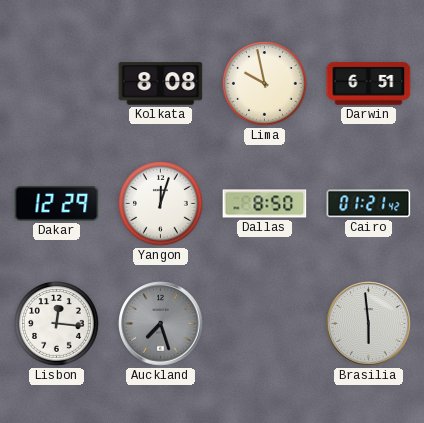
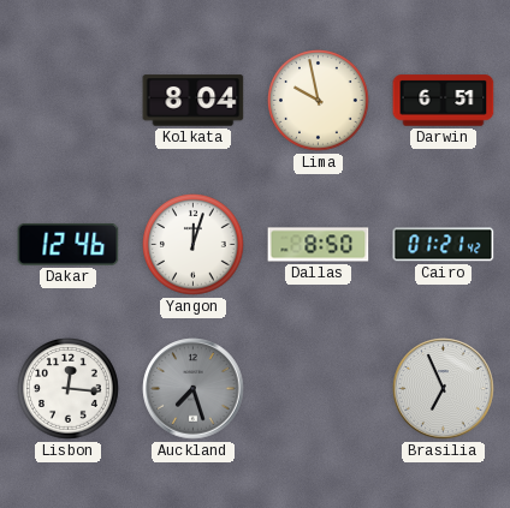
Kolkata: 8:08 -> 8:04 (194, 101)
Dakar: 12:29 -> 12:46 (69, 244)
Brasilia: 5:59 -> 6:56 (444, 389)
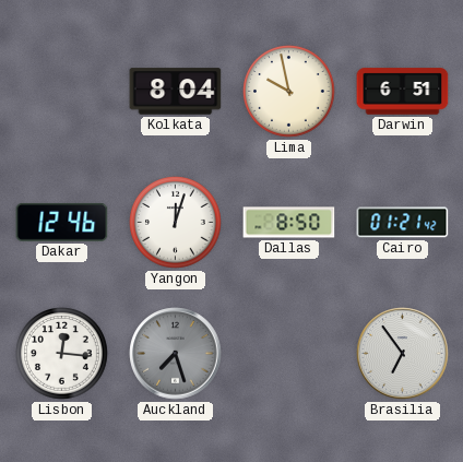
Brasilia: 6:56 -> 6:54 (403, 354)
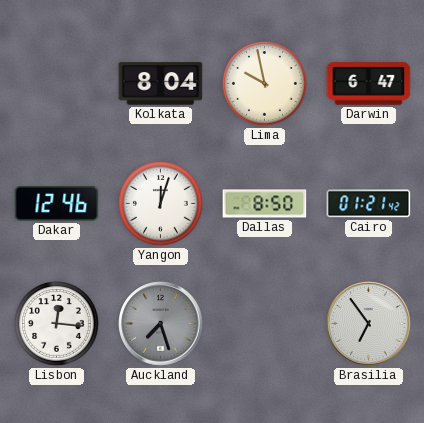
Darwin: 6:51 -> 6:47 (369, 84)
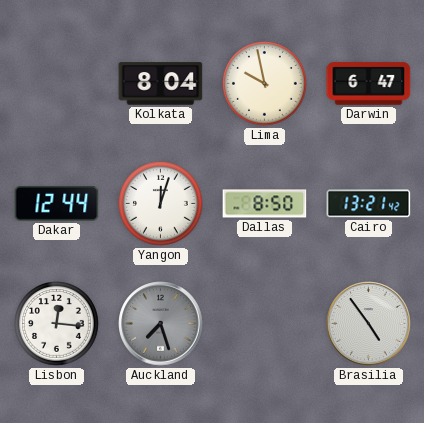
Dakar: 12:46 -> 12:44 (57, 203)
Cairo: 01:21 -> 13:21 (369, 204)
Brasilia: 6:54 -> 4:54 (369, 324)
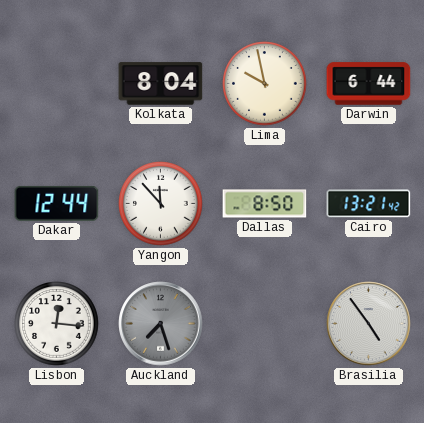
Darwin: 6:47 -> 6:44 (369, 84)
Yangon: 12:03 -> 11:53 (161, 204)
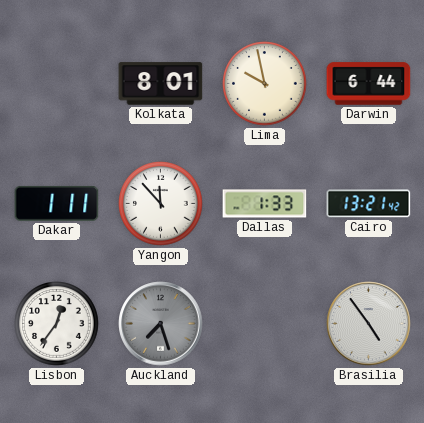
Kolkata: 8:04 -> 8:01 (161, 84)
Dakar: 12:44 -> 1:11 (57, 203)
Dallas: 8:50 -> 1:33 (265, 204)
Lisbon: 12:16 -> 12:36 (57, 324)
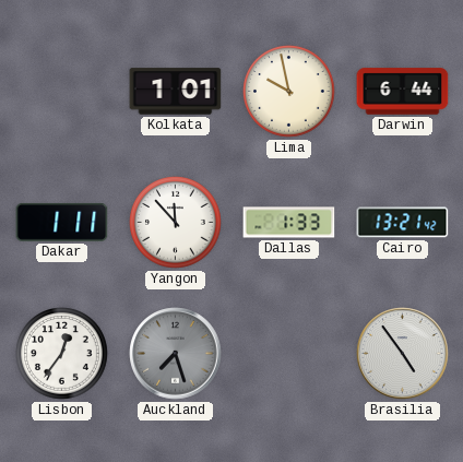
Kolkata: 8:01 -> 1:01 (176, 92)
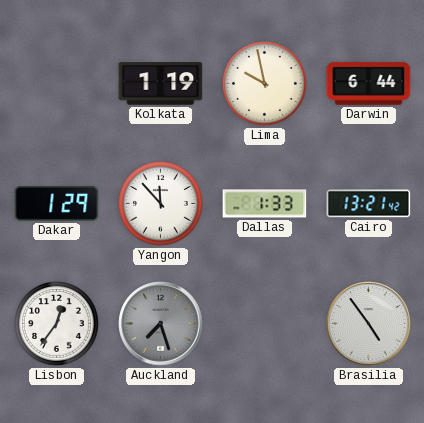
Kolkata: 1:01 -> 1:19 (161, 84)
Dakar: 1:11 -> 1:29 (57, 203)
